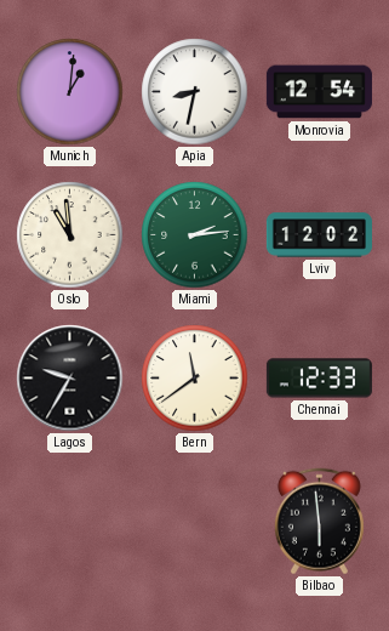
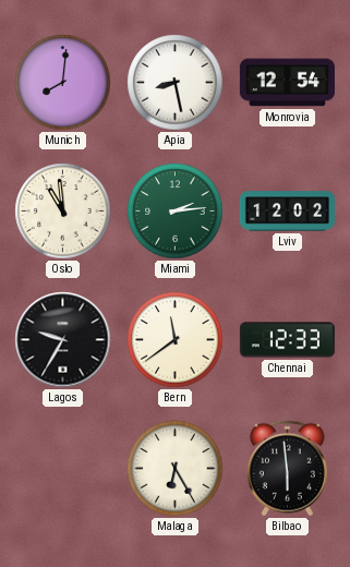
Munich: 1:01 -> 8:01 (63, 83)
Apia: 8:32 -> 8:28 (176, 83)
Malaga: none -> 6:25 (176, 469)
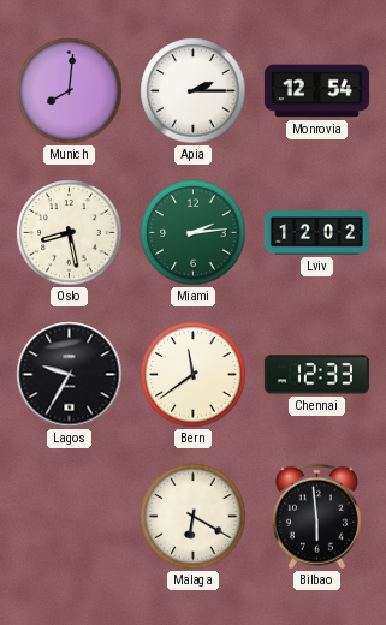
Apia: 8:28 -> 2:15 (194, 91)
Oslo: 10:59 -> 8:28 (70, 233)
Malaga: 6:25 -> 6:20 (194, 517)
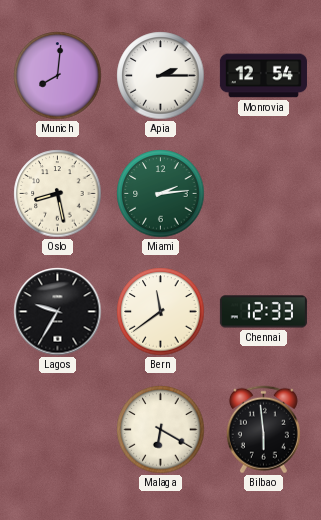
Lviv: 12:02 -> none (316, 233)
